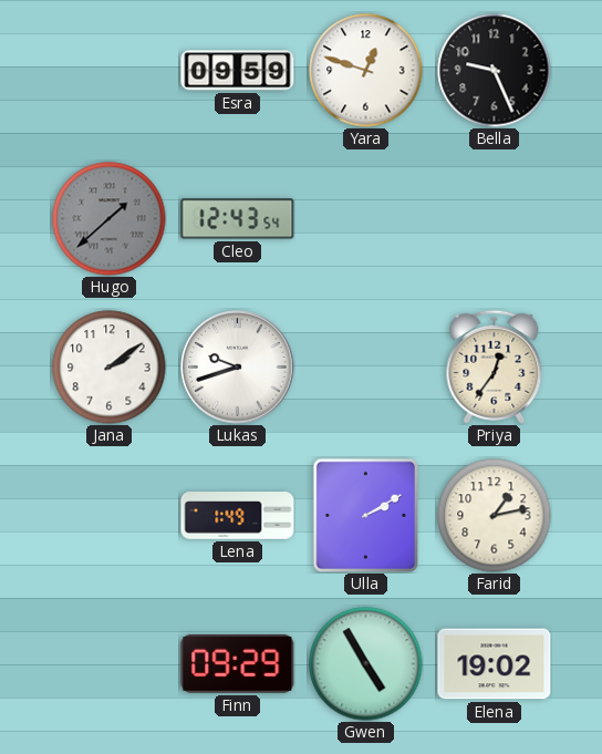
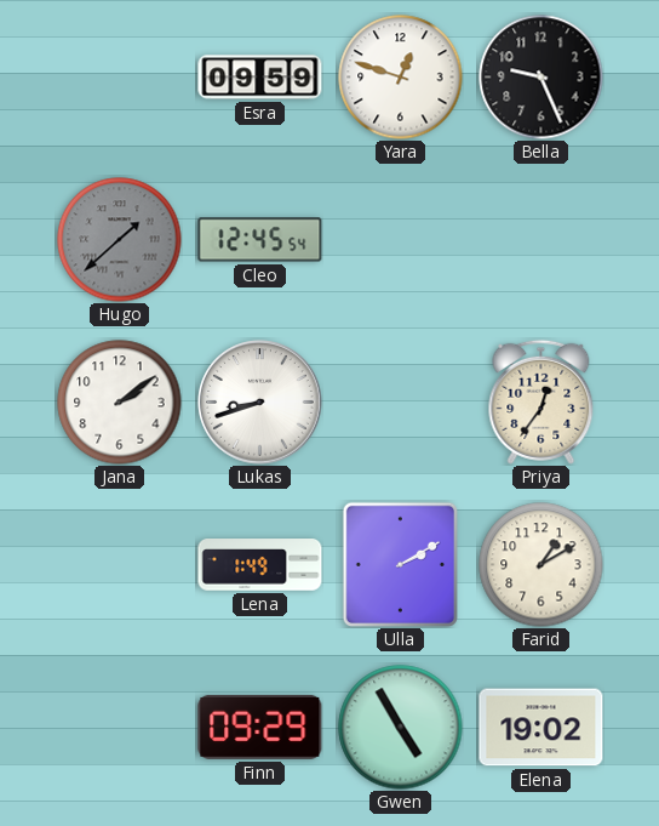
Cleo: 12:43 -> 12:45 (260, 240)
Lukas: 9:42 -> 8:42 (260, 403)
Farid: 1:13 -> 1:10 (541, 565)
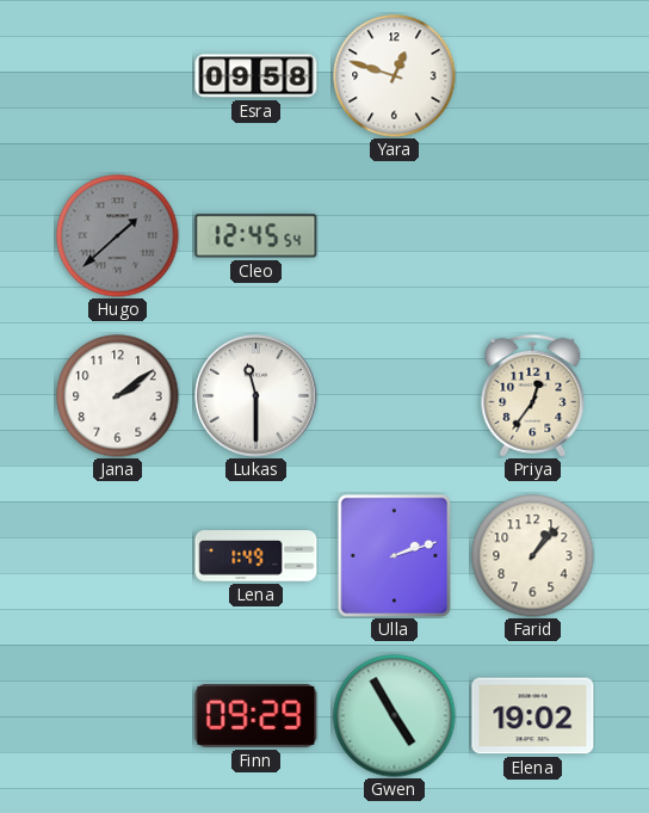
Esra: 09:59 -> 09:58 (256, 76)
Bella: 9:26 -> none (541, 78)
Lukas: 8:42 -> 11:30 (256, 396)
Ulla: 2:10 -> 2:12 (394, 555)
Farid: 1:10 -> 1:07 (533, 556)
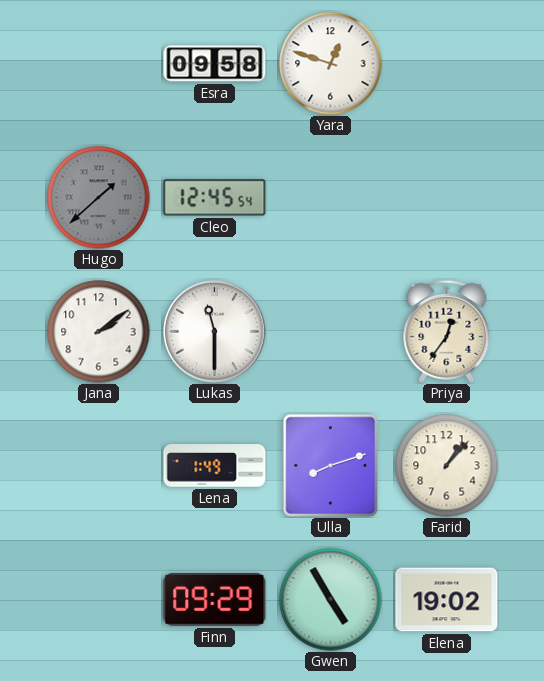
Ulla: 2:12 -> 8:12 (330, 465)
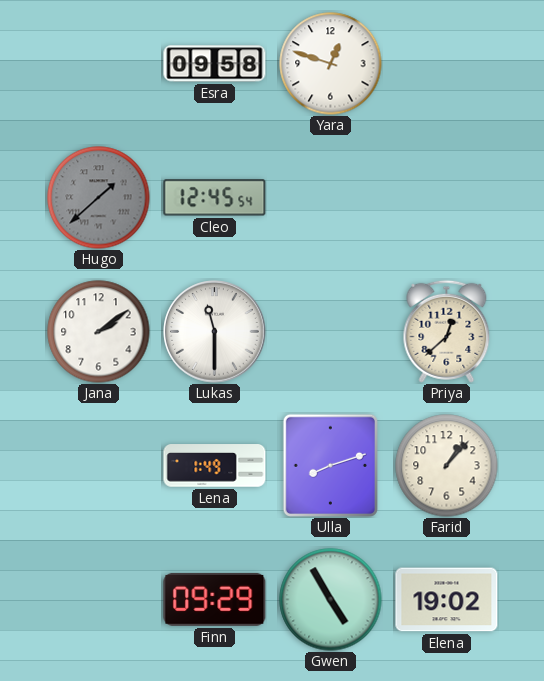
Priya: 12:36 -> 12:38 (447, 331)
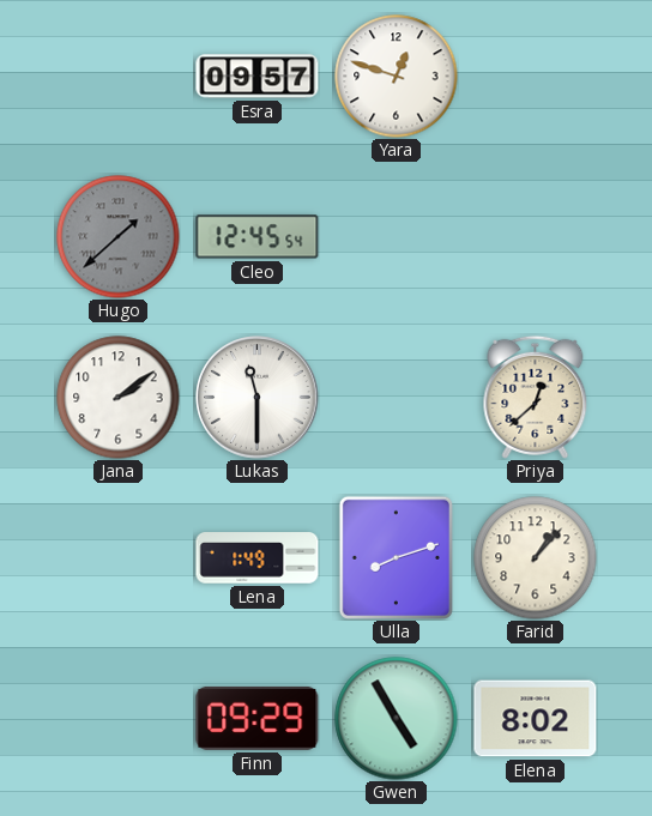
Esra: 09:58 -> 09:57 (258, 77)
Elena: 19:02 -> 8:02 (536, 719)
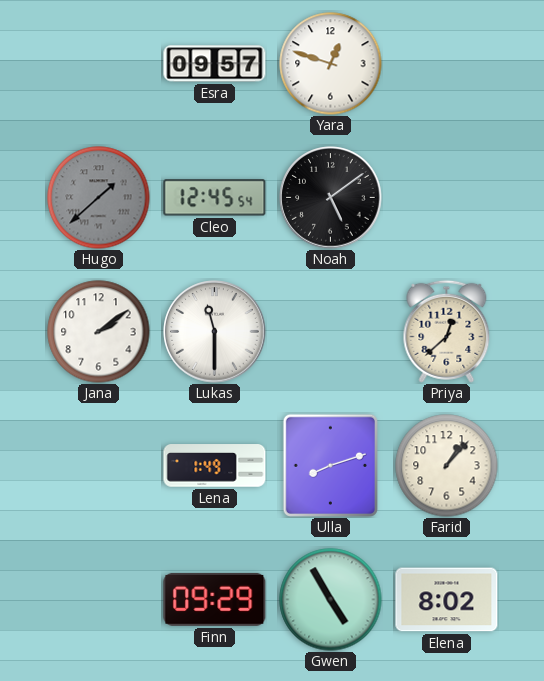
Noah: none -> 5:09 (331, 198)
